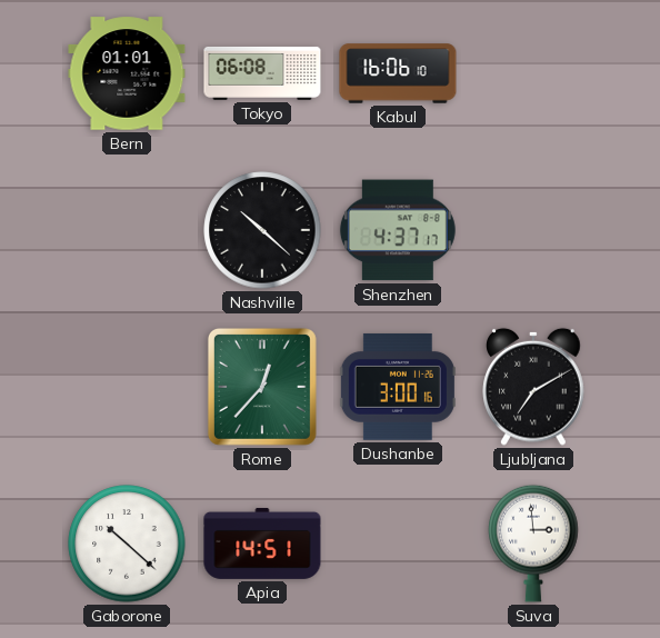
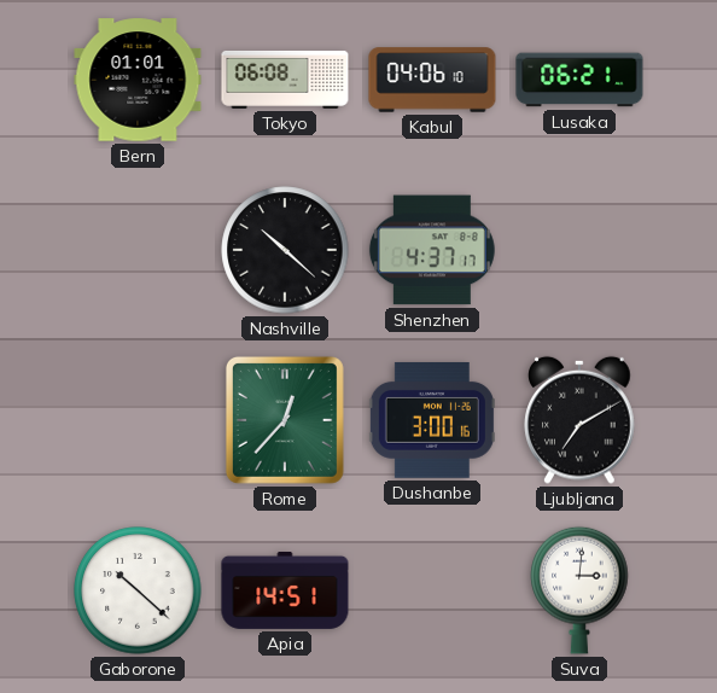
Kabul: 16:06 -> 04:06 (432, 80)
Lusaka: none -> 06:21 (579, 80)
Suva: 2:59 -> 3:01 (579, 590)
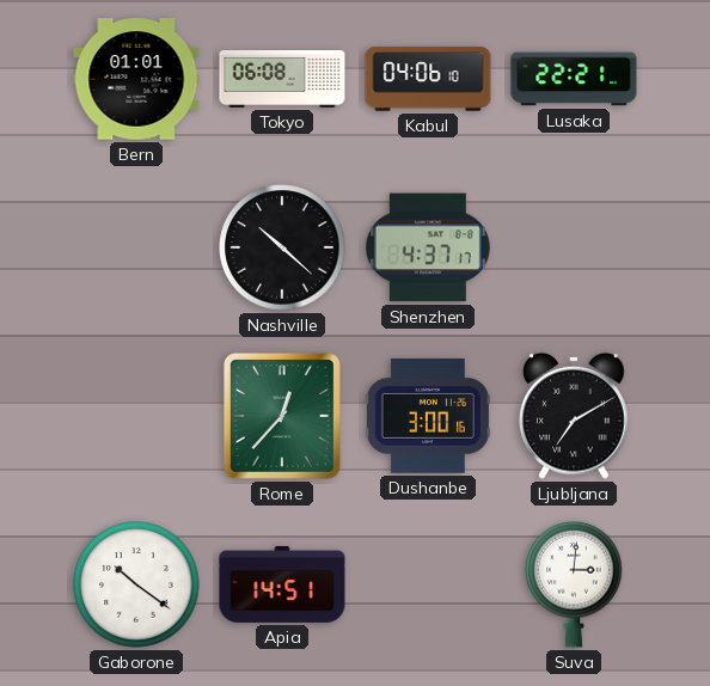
Lusaka: 06:21 -> 22:21 (574, 79)
Gaborone: 10:22 -> 10:21 (136, 584)
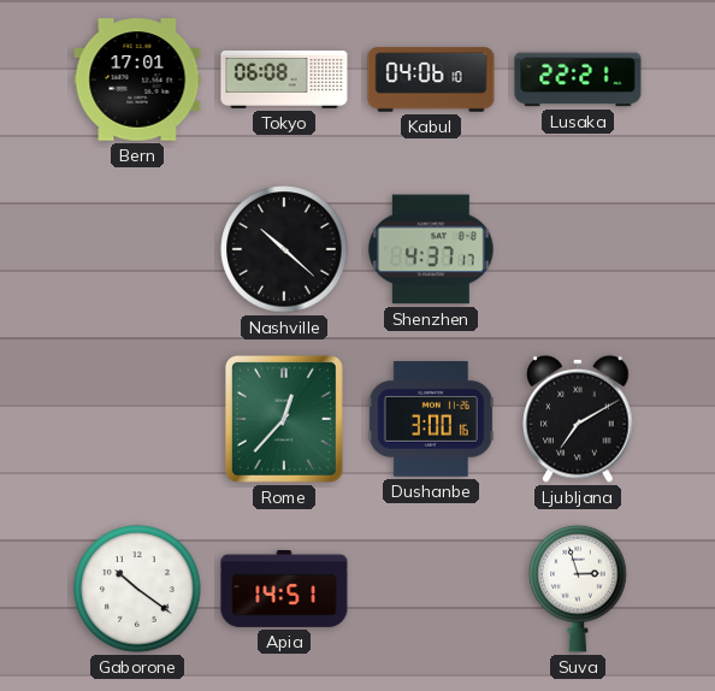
Bern: 01:01 -> 17:01 (137, 79)
Suva: 3:01 -> 2:57 (578, 589)
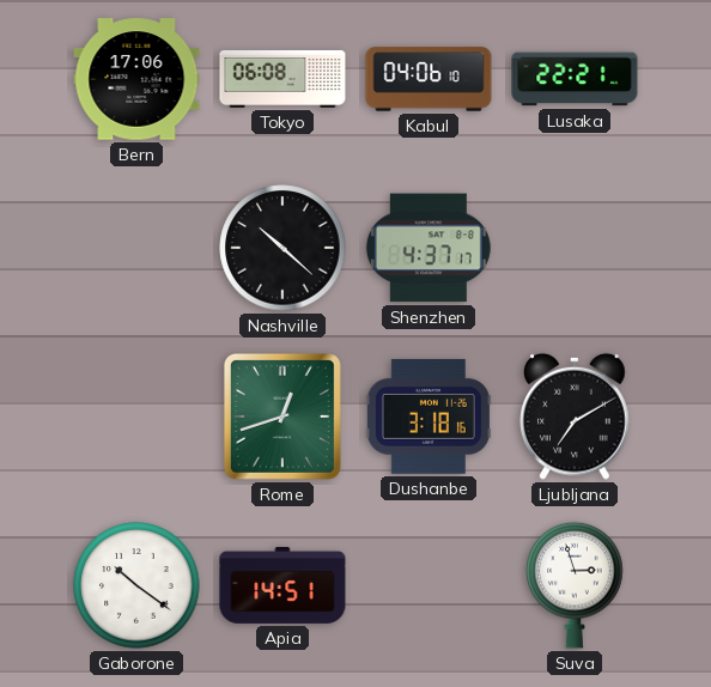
Bern: 17:01 -> 17:06 (136, 79)
Rome: 12:37 -> 12:42 (282, 417)
Dushanbe: 3:00 -> 3:18 (429, 417)
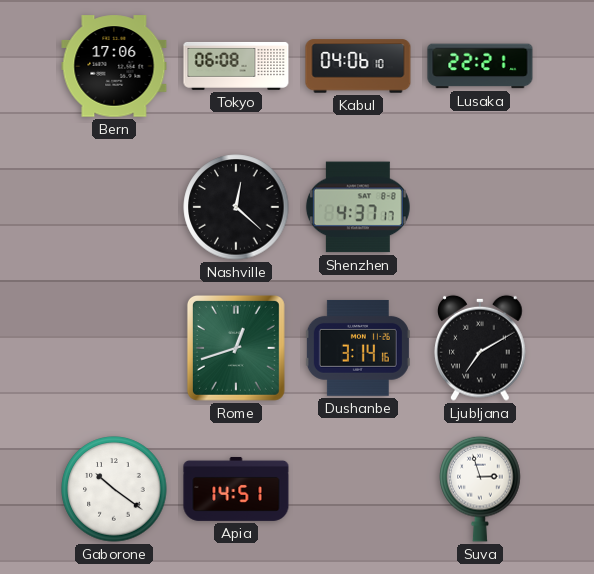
Nashville: 10:22 -> 12:22 (236, 207)
Dushanbe: 3:18 -> 3:14 (358, 348)
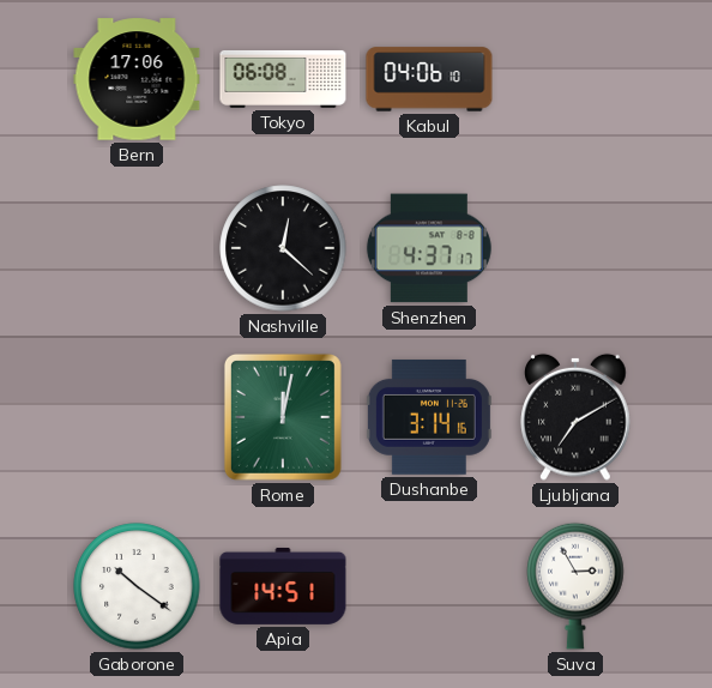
Lusaka: 22:21 -> none (480, 66)
Rome: 12:42 -> 12:02 (283, 417)
Suva: 2:57 -> 2:55 (575, 586)
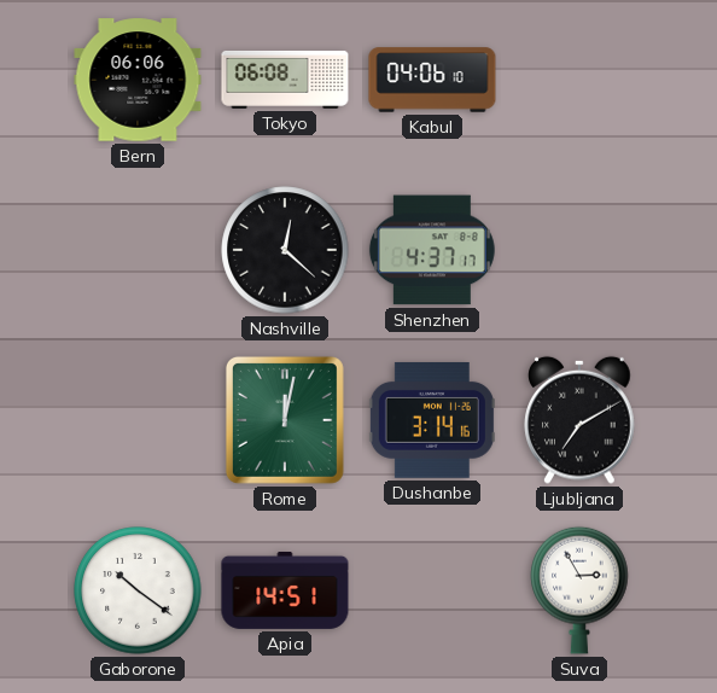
Bern: 17:06 -> 06:06 (138, 80)
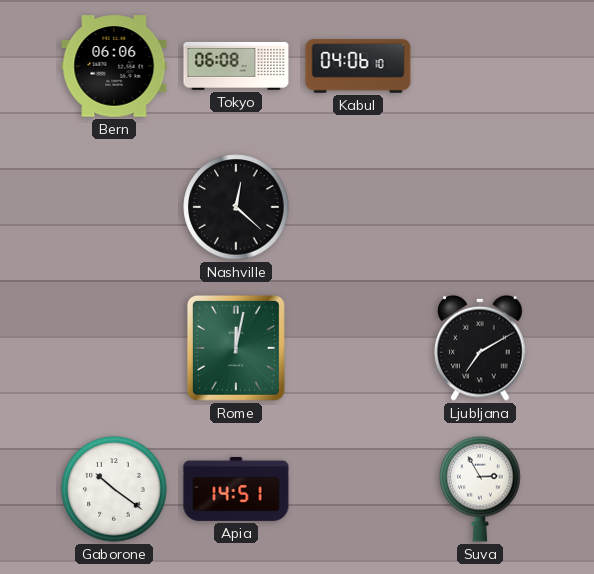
Shenzhen: 4:37 -> none (432, 250)
Dushanbe: 3:14 -> none (432, 420)
